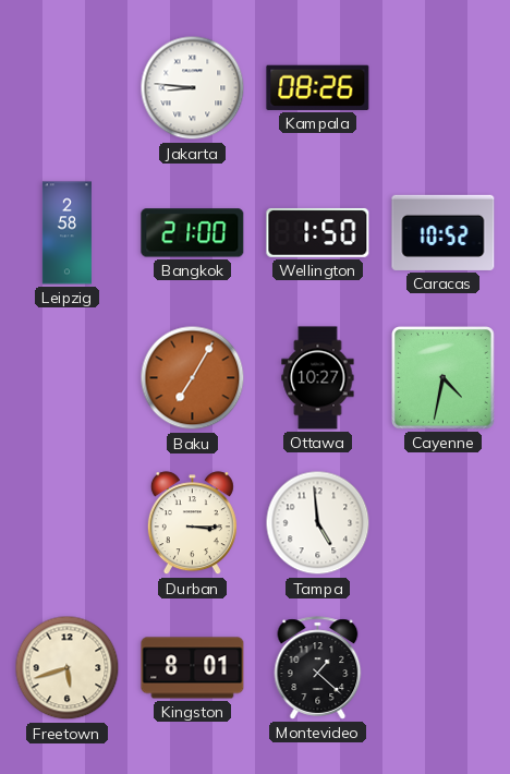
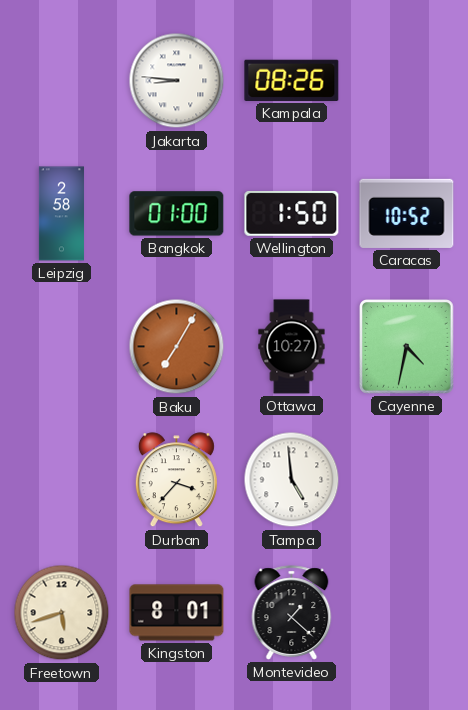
Bangkok: 21:00 -> 01:00 (177, 214)
Durban: 3:15 -> 3:37 (176, 480)
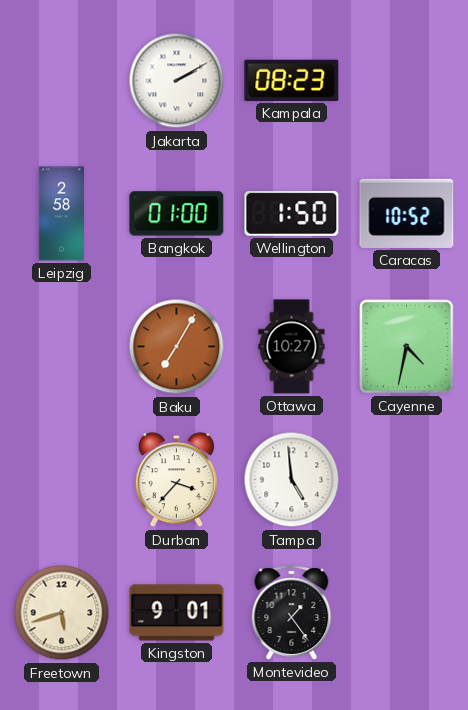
Jakarta: 8:46 -> 2:10 (177, 81)
Kampala: 08:26 -> 08:23 (292, 80)
Kingston: 8:01 -> 9:01 (177, 613)
Montevideo: 1:22 -> 1:24 (292, 613)
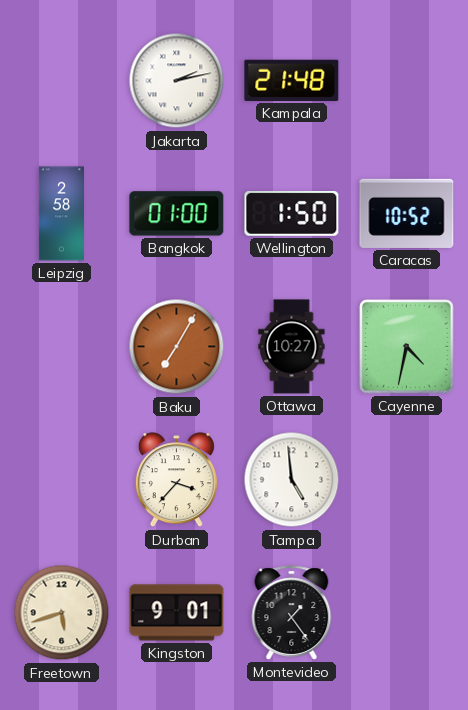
Jakarta: 2:10 -> 2:13 (177, 81)
Kampala: 08:23 -> 21:48 (292, 80)
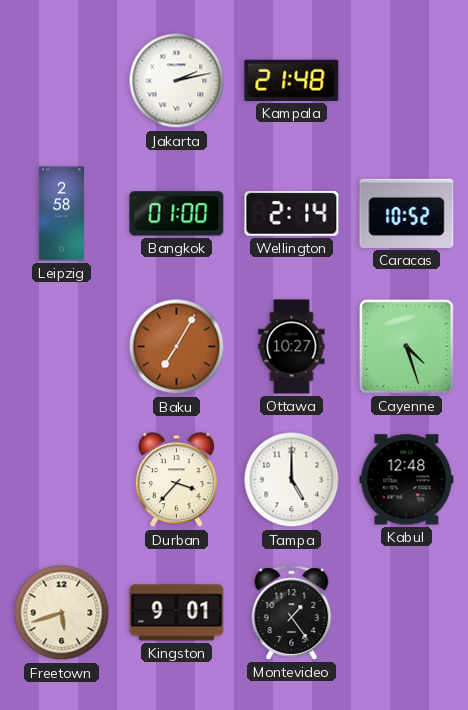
Wellington: 1:50 -> 2:14 (292, 213)
Cayenne: 4:32 -> 4:27 (407, 347)
Tampa: 4:59 -> 5:00 (292, 480)
Kabul: none -> 12:48 (407, 480)
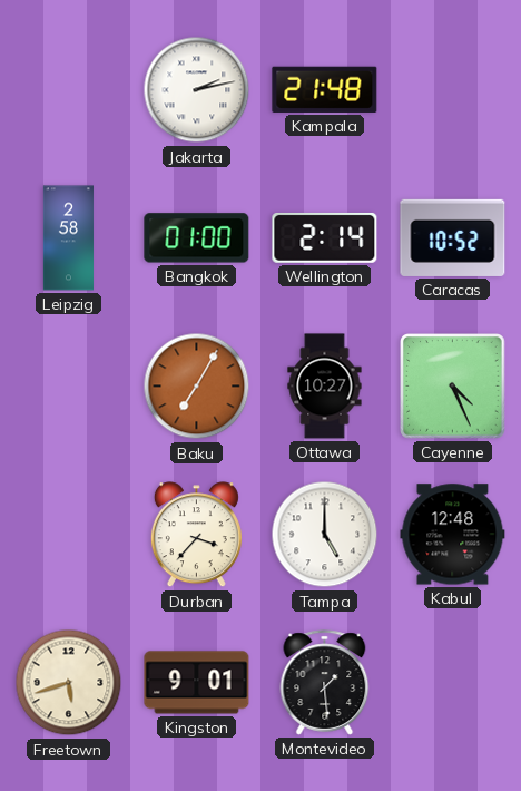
Cayenne: 4:27 -> 4:26 (453, 387)
Montevideo: 1:24 -> 1:29 (325, 683)
